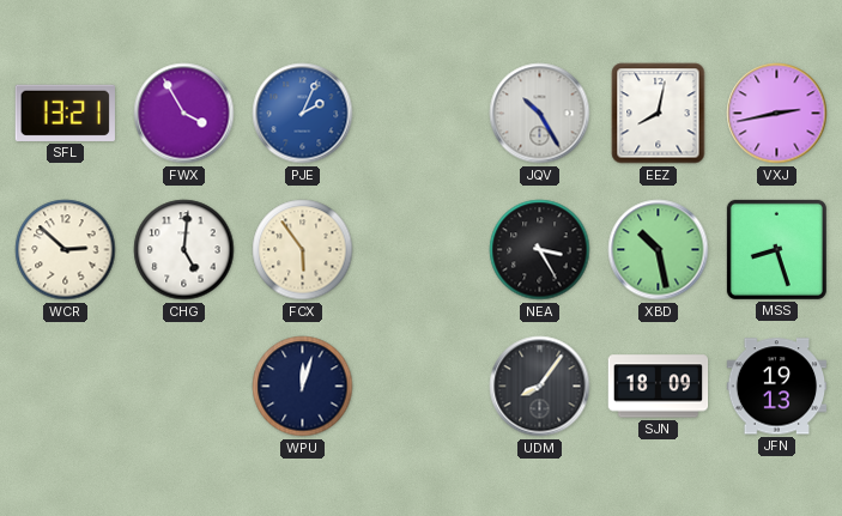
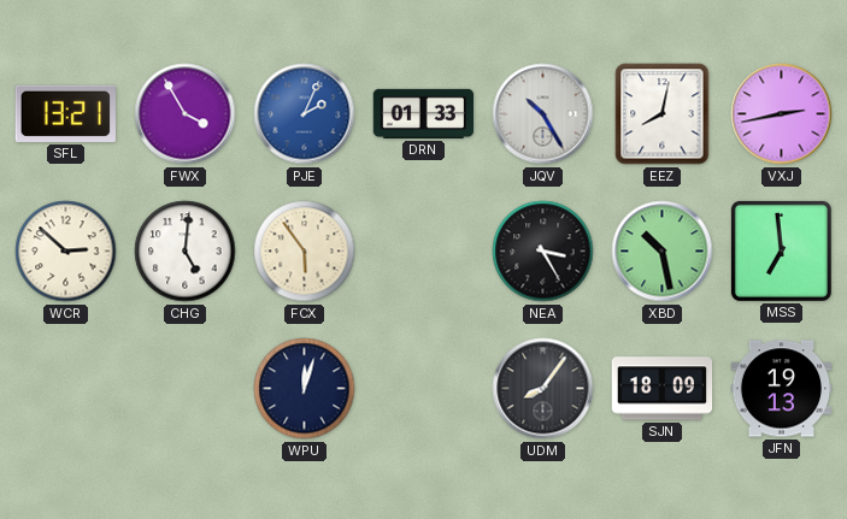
DRN: none -> 01:33 (424, 113)
MSS: 8:27 -> 6:59 (781, 250)
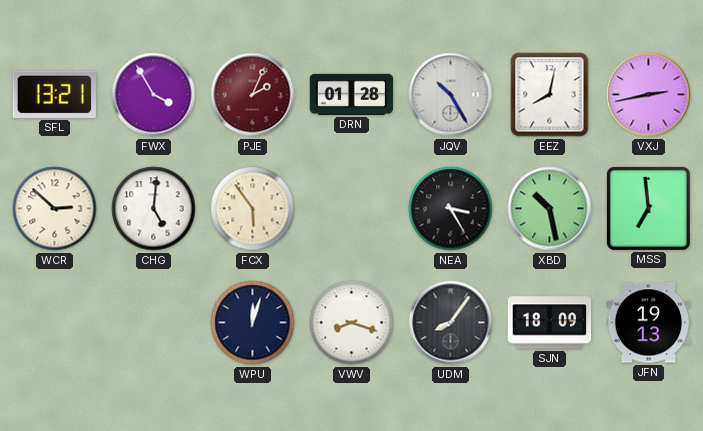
PJE dial: blue -> burgundy (253, 95)
DRN: 01:33 -> 01:28 (352, 94)
VWV: none -> 8:18 (352, 323)
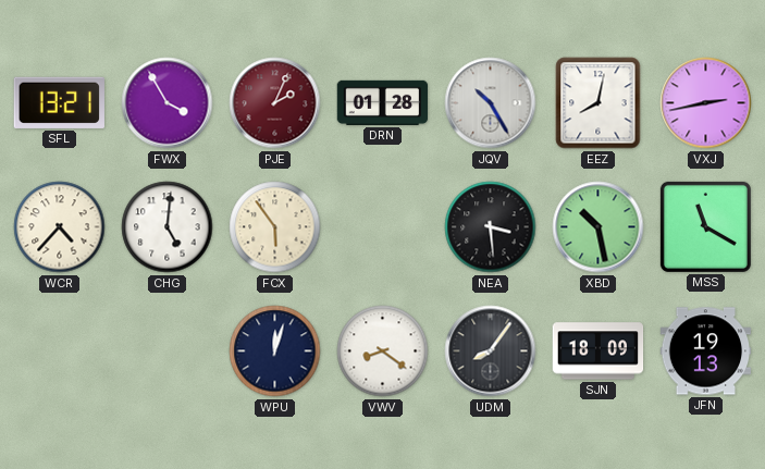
WCR: 2:52 -> 4:37 (60, 227)
NEA: 3:25 -> 3:29 (491, 227)
MSS: 6:59 -> 11:20 (705, 226)
VWV: 8:18 -> 8:21 (383, 351)
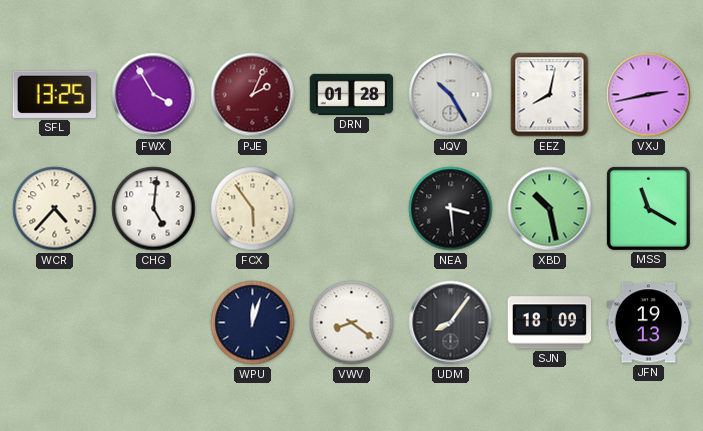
SFL: 13:21 -> 13:25 (54, 94)
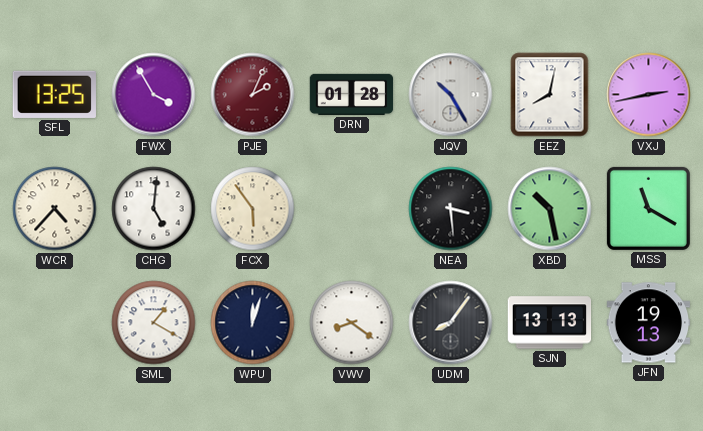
SML: none -> 1:20 (154, 323)
SJN: 18:09 -> 13:13 (550, 323)
